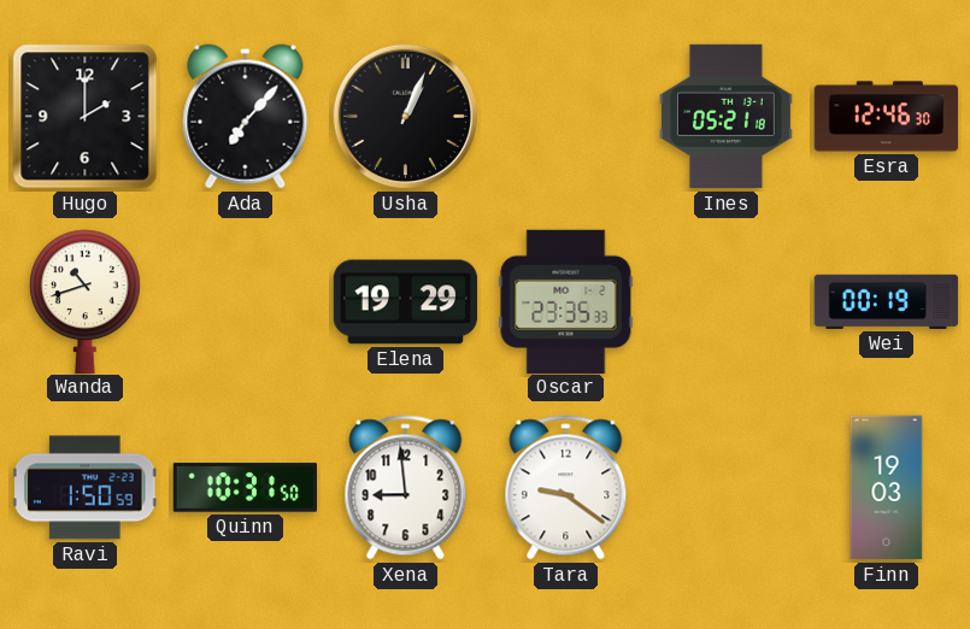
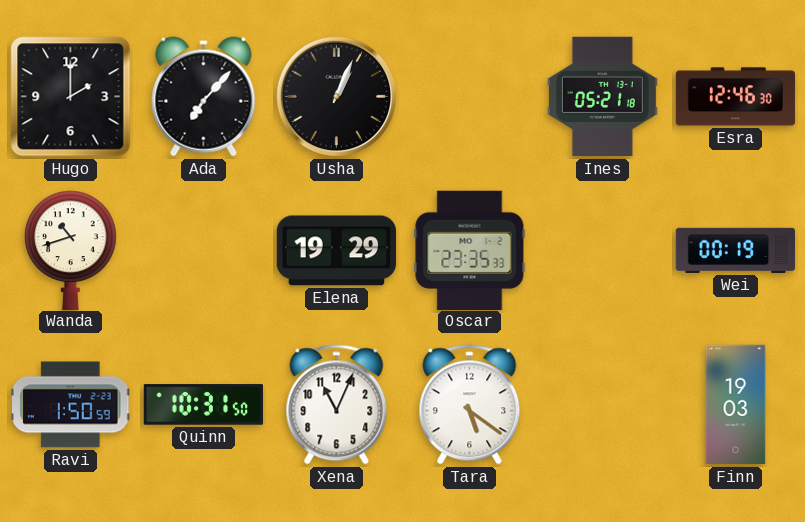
Xena: 8:59 -> 11:04 (337, 405)
Tara: 9:21 -> 5:21 (470, 405)
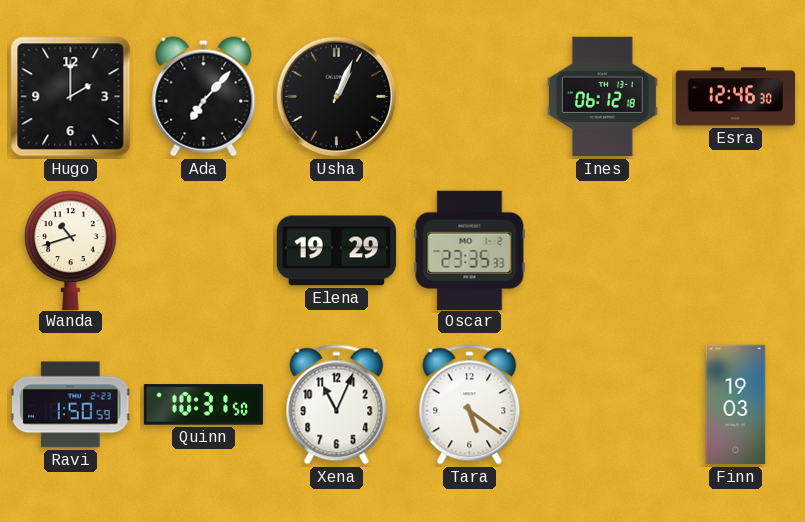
Ines: 05:21 -> 06:12 (602, 97)
Wei: 00:19 -> none (736, 250)
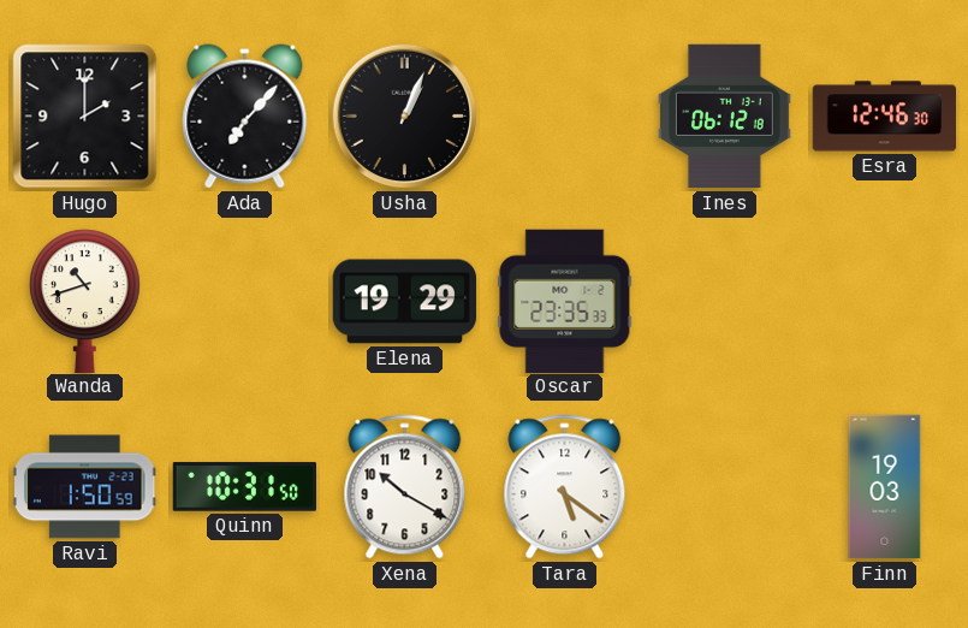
Xena: 11:04 -> 10:20 (405, 487)
